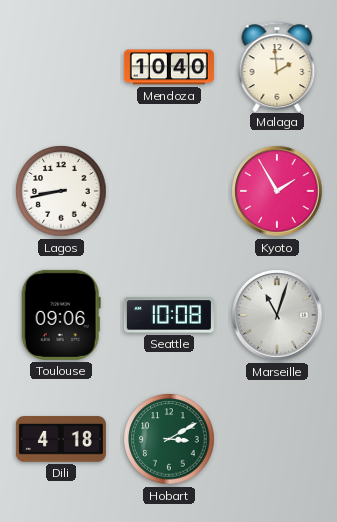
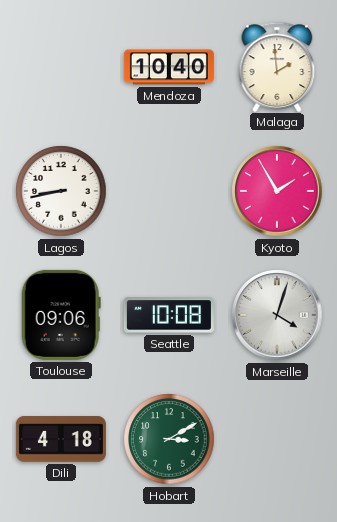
Marseille: 11:03 -> 4:03 (277, 315)
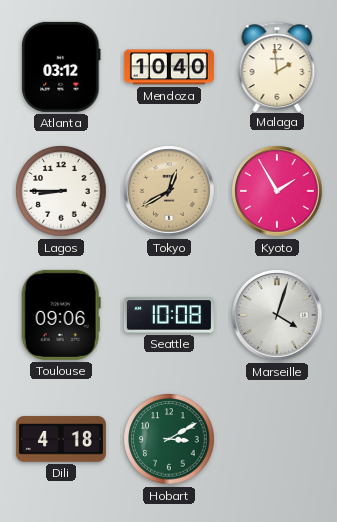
Atlanta: none -> 03:12 (61, 67)
Lagos: 8:43 -> 8:45 (61, 191)
Tokyo: none -> 12:40 (169, 191)
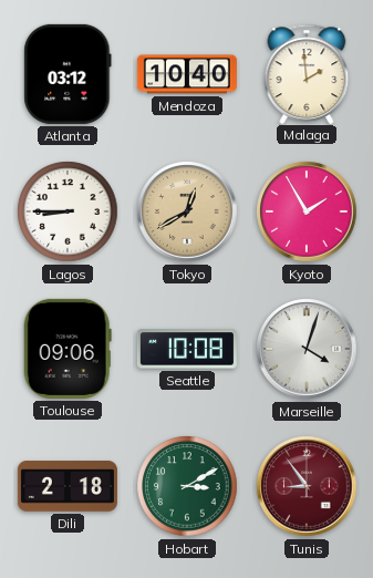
Dili: 4:18 -> 2:18 (68, 486)
Tunis: none -> 8:54 (307, 486)
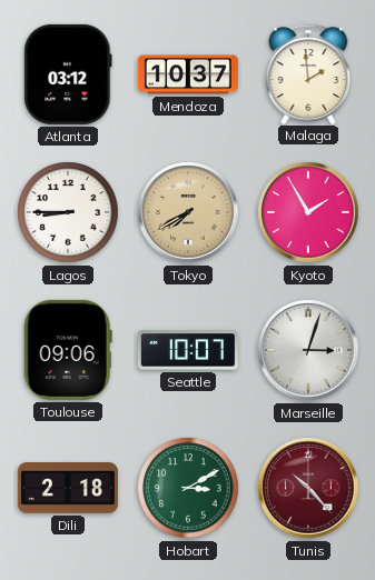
Mendoza: 10:40 -> 10:37 (188, 74)
Tokyo: 12:40 -> 7:40 (188, 212)
Seattle: 10:08 -> 10:07 (188, 350)
Marseille: 4:03 -> 3:03 (308, 350)
Tunis: 8:54 -> 10:23 (308, 488)
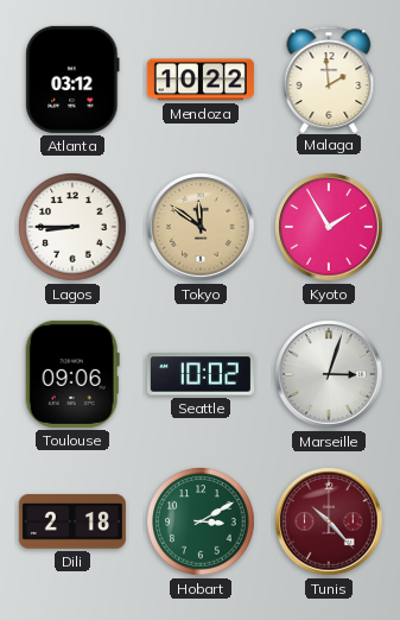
Mendoza: 10:37 -> 10:22 (201, 80)
Tokyo: 7:40 -> 11:51 (201, 227)
Seattle: 10:07 -> 10:02 (201, 374)
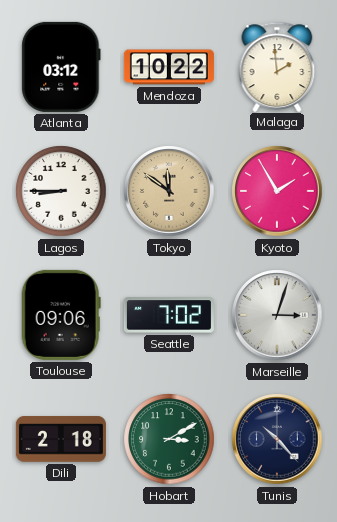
Seattle: 10:02 -> 7:02 (169, 315)
Tunis dial: burgundy -> navy (277, 439)
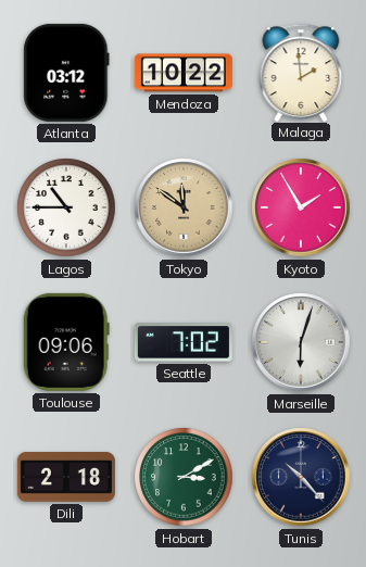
Lagos: 8:45 -> 10:45 (66, 207)
Marseille: 3:03 -> 6:03 (301, 342)
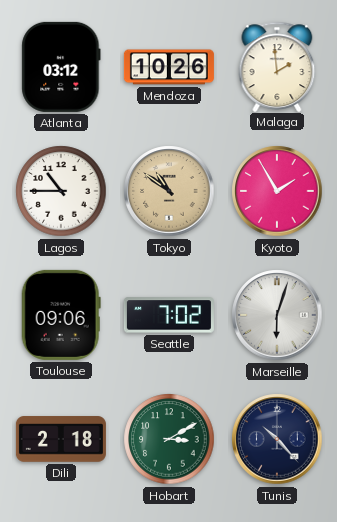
Mendoza: 10:22 -> 10:26 (169, 67)
Tokyo: 11:51 -> 10:51 (169, 191)
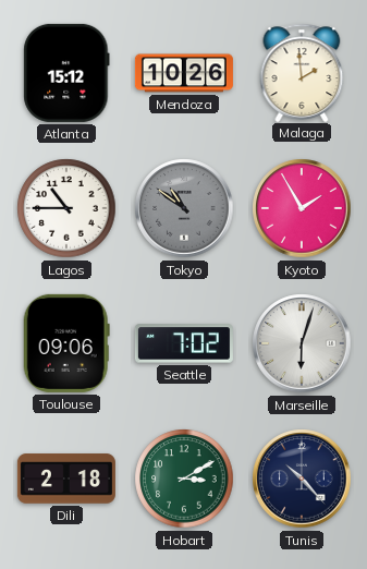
Atlanta: 03:12 -> 15:12 (66, 73)
Tokyo dial: champagne -> grey (184, 208)
